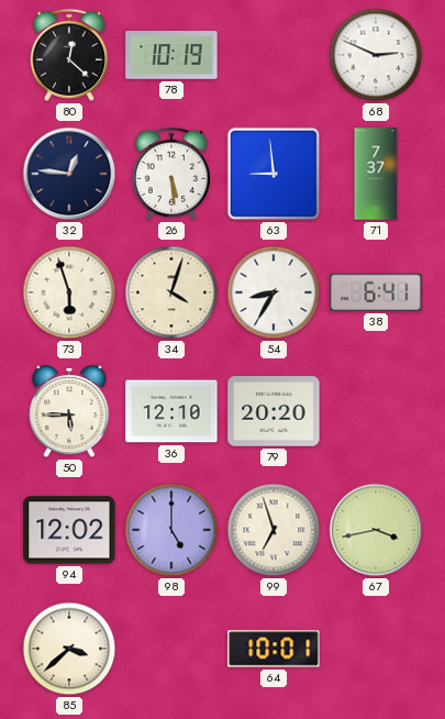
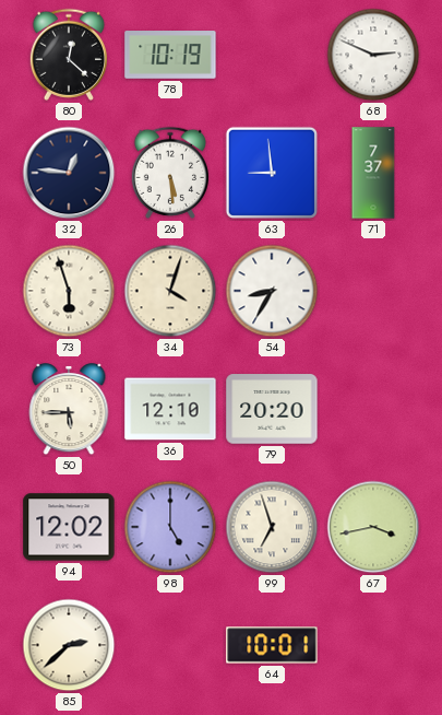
38: 6:41 -> none (376, 292)
85: 3:38 -> 2:38 (69, 645)
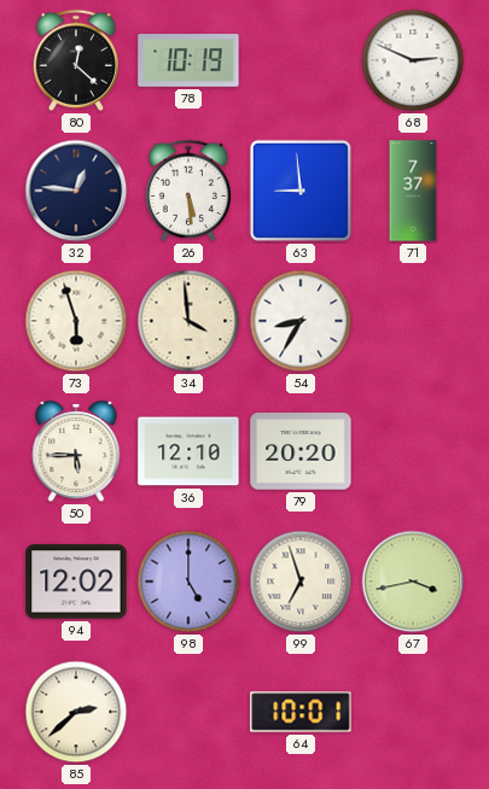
34: 4:03 -> 3:59 (188, 321)
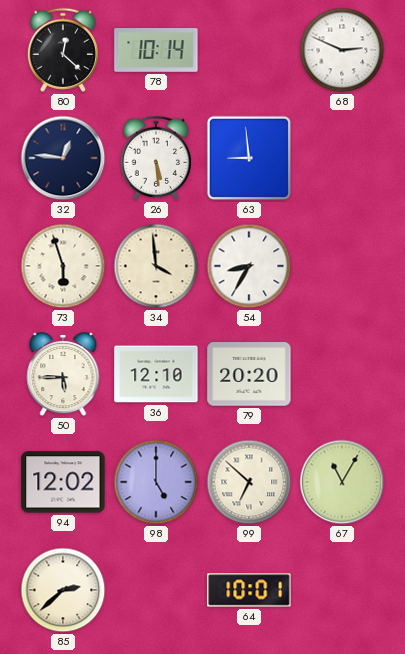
78: 10:19 -> 10:14 (156, 50)
71: 7:37 -> none (413, 191)
99: 6:57 -> 6:52 (249, 482)
67: 3:43 -> 11:05 (342, 482)
